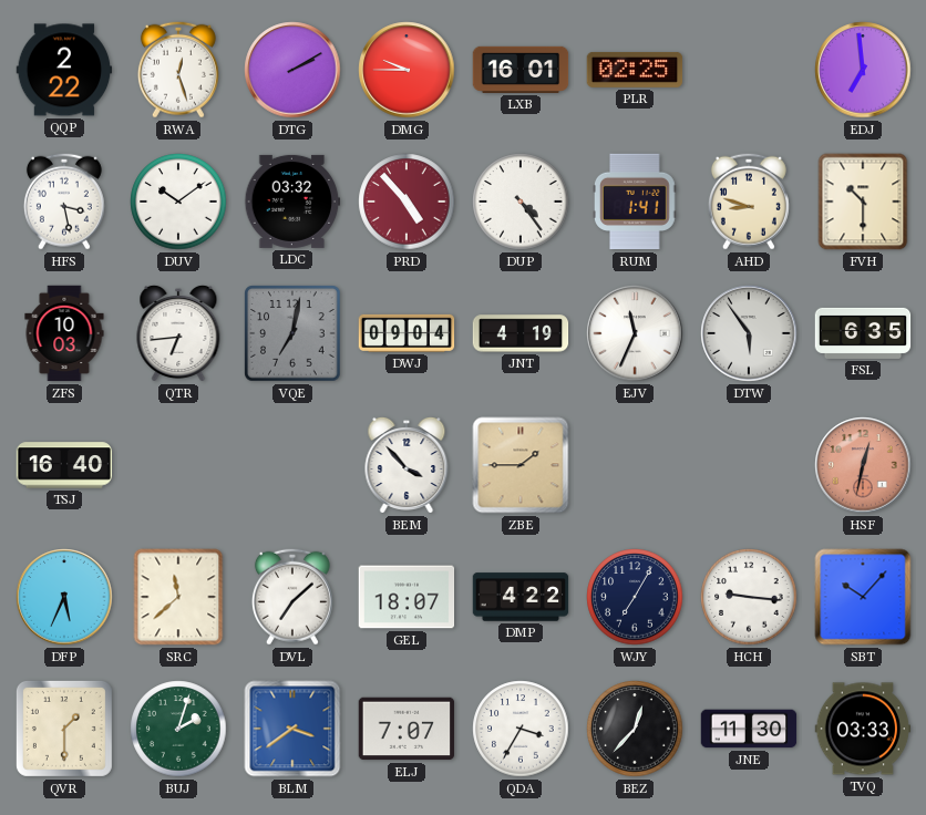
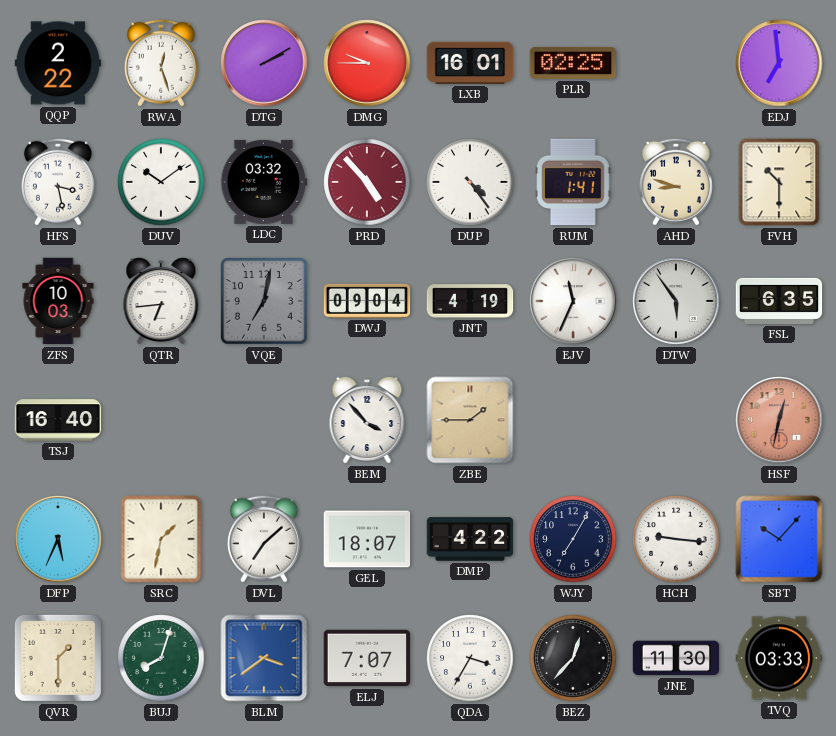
SRC: 11:38 -> 1:32 (161, 539)
BUJ: 2:03 -> 8:03 (161, 658)
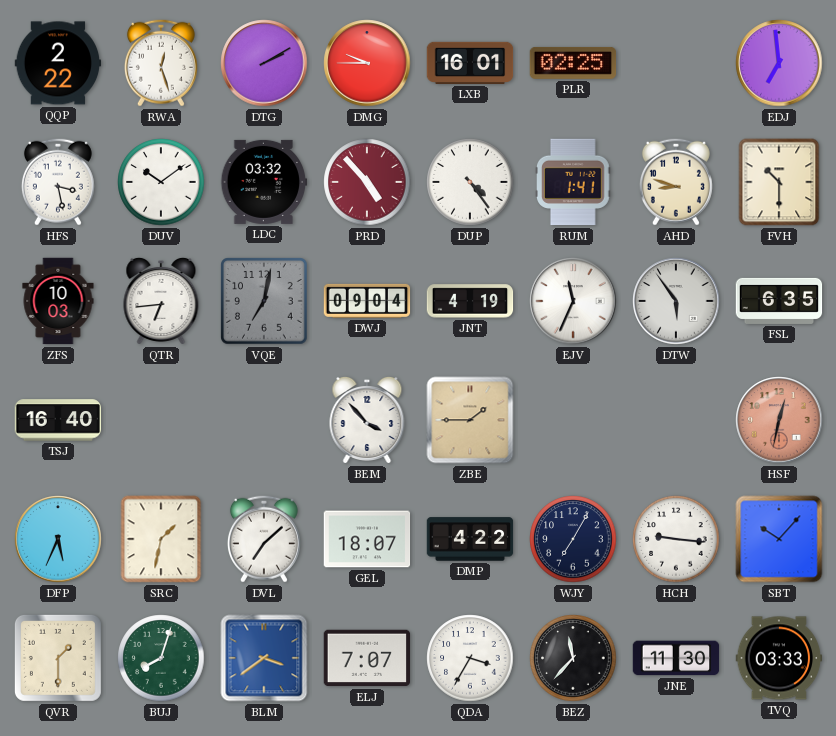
BEZ: 12:37 -> 11:37 (573, 658)
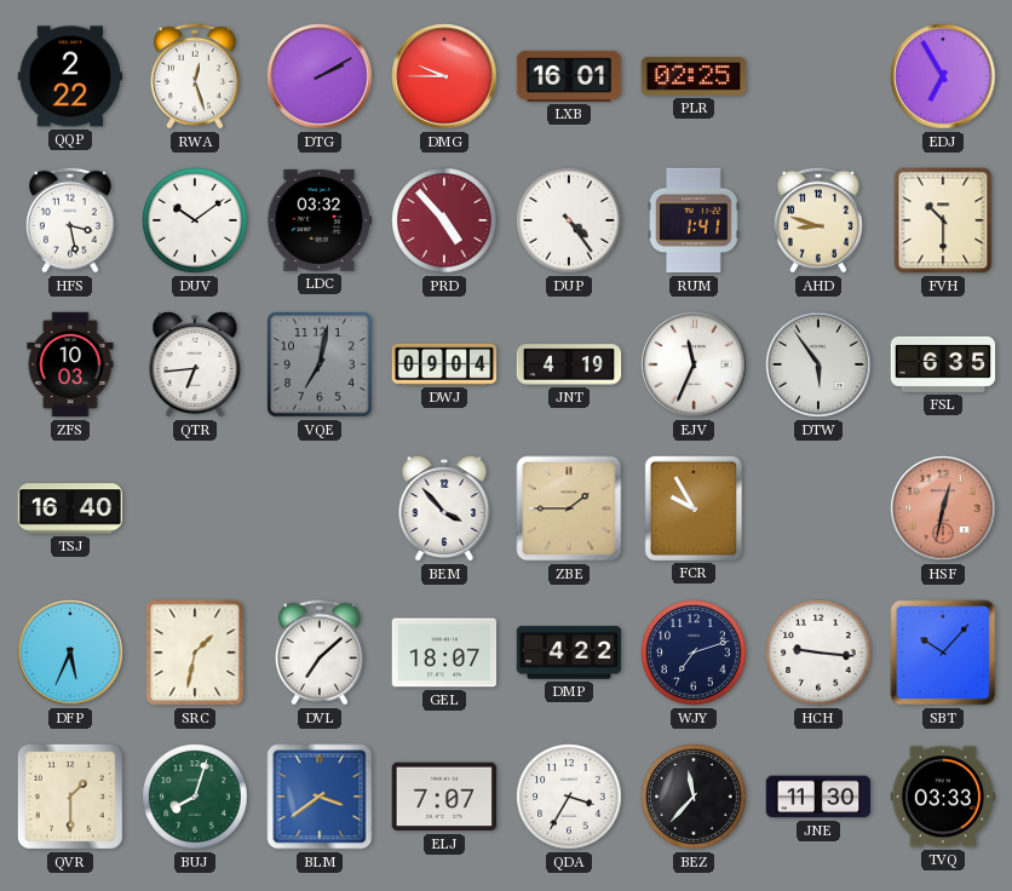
EDJ: 6:59 -> 6:55 (943, 76)
FCR: none -> 9:55 (692, 507)
WJY: 7:05 -> 7:12 (694, 653)
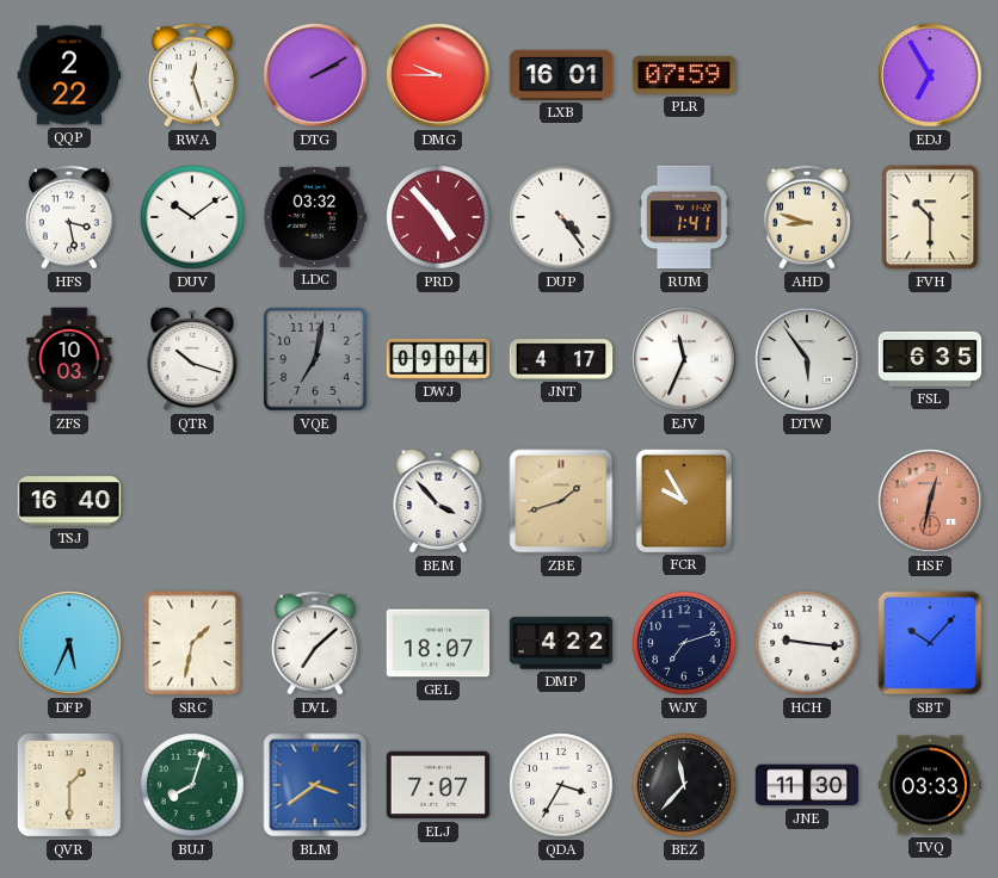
PLR: 02:25 -> 07:59 (684, 75)
QTR: 6:44 -> 10:18 (192, 359)
JNT: 4:19 -> 4:17 (561, 359)
ZBE: 1:45 -> 1:42 (561, 501)
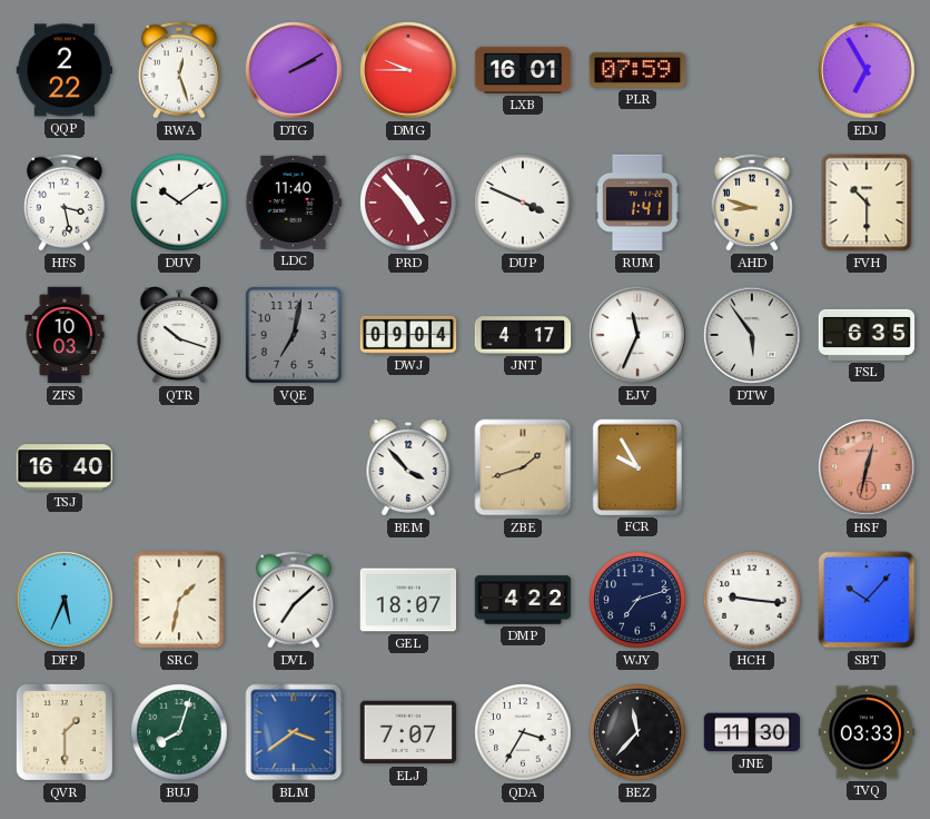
LDC: 03:32 -> 11:40 (294, 203)
DUP: 4:24 -> 3:49 (523, 203)
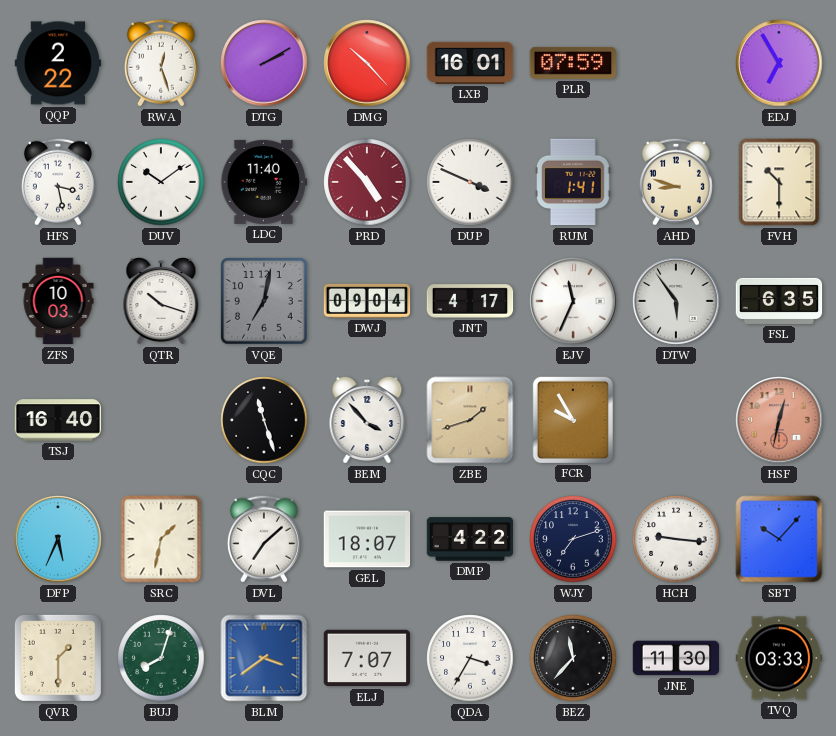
DMG: 9:45 -> 10:23 (367, 63)
CQC: none -> 11:27 (264, 420)
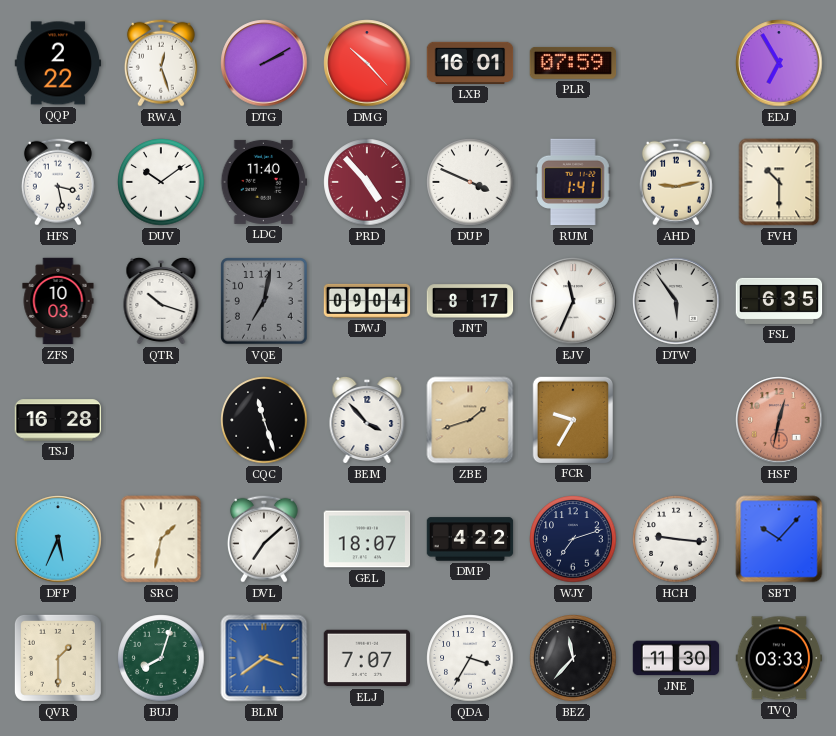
AHD: 8:48 -> 9:13 (676, 182)
JNT: 4:17 -> 8:17 (470, 301)
TSJ: 16:40 -> 16:28 (58, 420)
FCR: 9:55 -> 9:35 (572, 419)
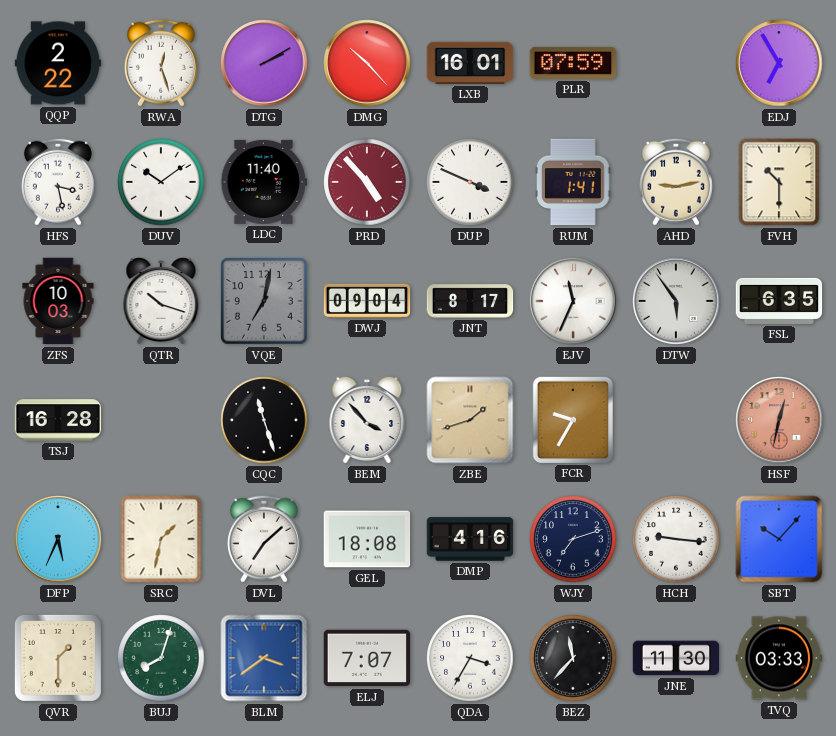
GEL: 18:07 -> 18:08 (367, 539)
DMP: 4:22 -> 4:16 (470, 539)
